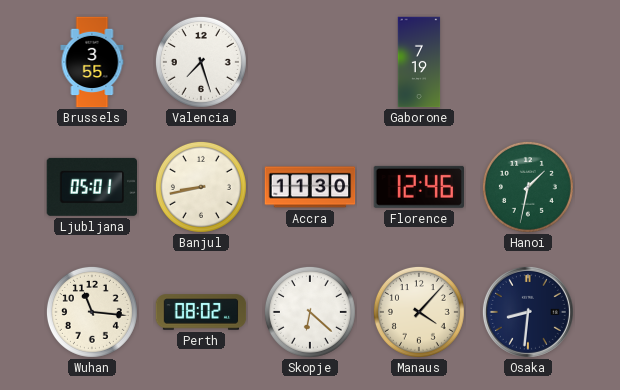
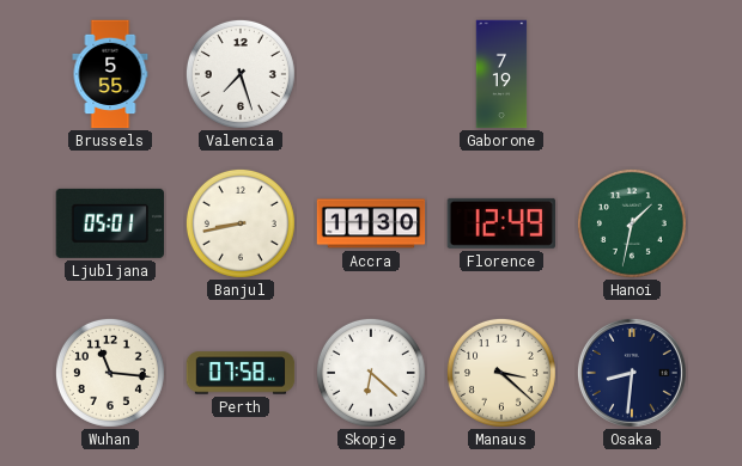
Brussels: 3:55 -> 5:55 (110, 74)
Florence: 12:46 -> 12:49 (500, 223)
Perth: 08:02 -> 07:58 (241, 373)
Manaus: 4:07 -> 3:22 (501, 373)
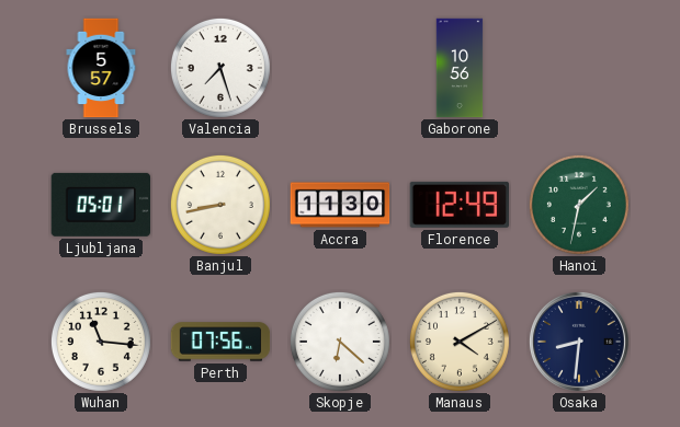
Brussels: 5:55 -> 5:57 (101, 68)
Gaborone: 7:19 -> 10:56 (460, 68)
Perth: 07:58 -> 07:56 (220, 342)
Manaus: 3:22 -> 4:10 (460, 342)
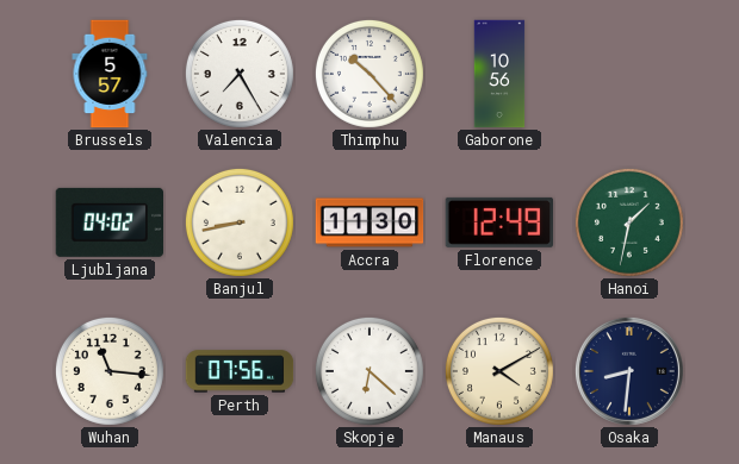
Valencia: 7:27 -> 7:25 (240, 74)
Thimphu: none -> 10:23 (369, 74)
Ljubljana: 05:01 -> 04:02 (110, 222)
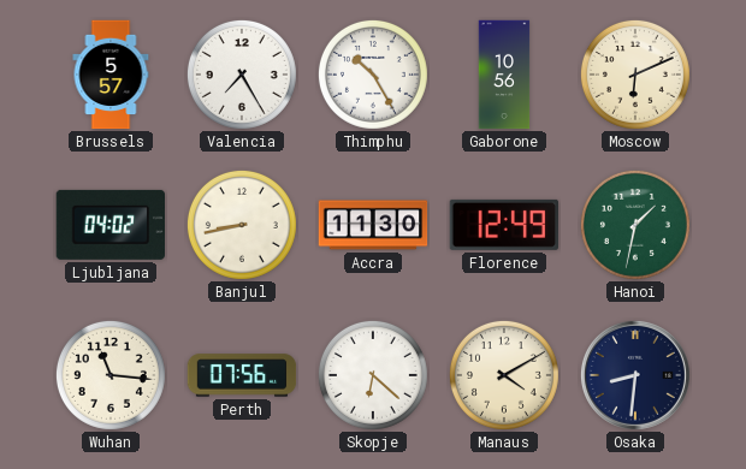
Thimphu: 10:23 -> 10:25 (373, 75)
Moscow: none -> 6:11 (635, 75)
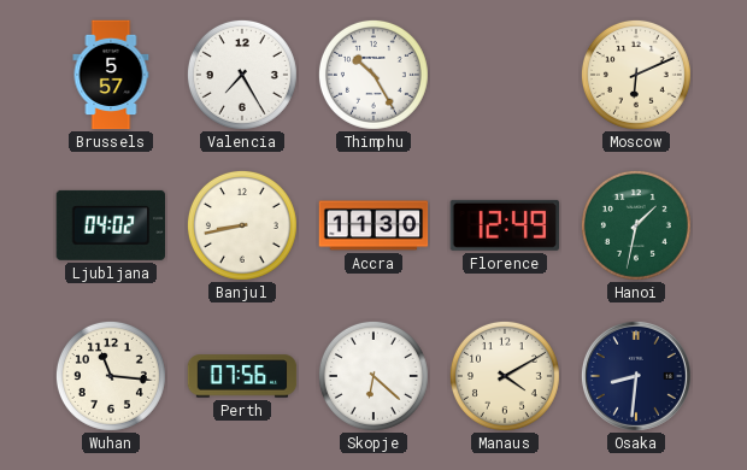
Gaborone: 10:56 -> none (504, 75)
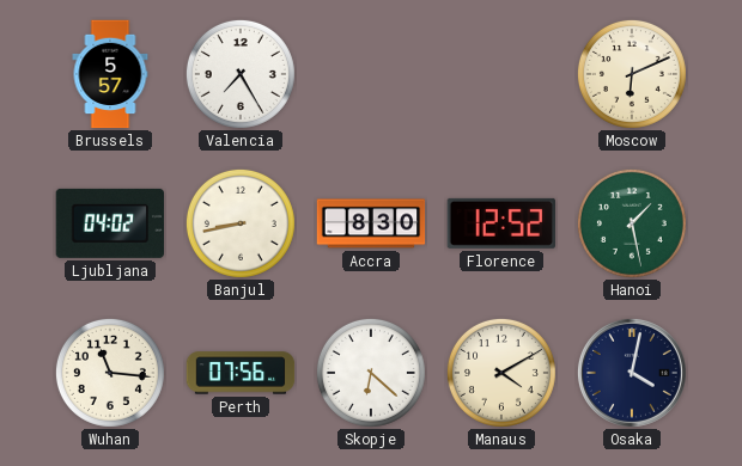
Thimphu: 10:25 -> none (373, 75)
Accra: 11:30 -> 8:30 (371, 223)
Florence: 12:49 -> 12:52 (500, 223)
Hanoi: 1:32 -> 1:28 (632, 223)
Osaka: 8:31 -> 4:02 (632, 373)
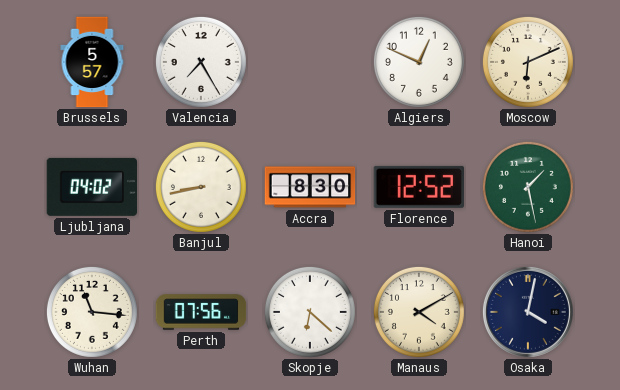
Algiers: none -> 12:49 (419, 62)
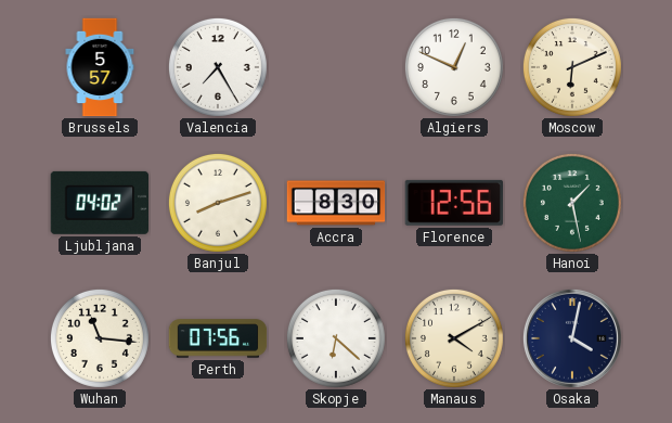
Banjul: 8:43 -> 8:12 (218, 203)
Florence: 12:52 -> 12:56 (453, 203)
